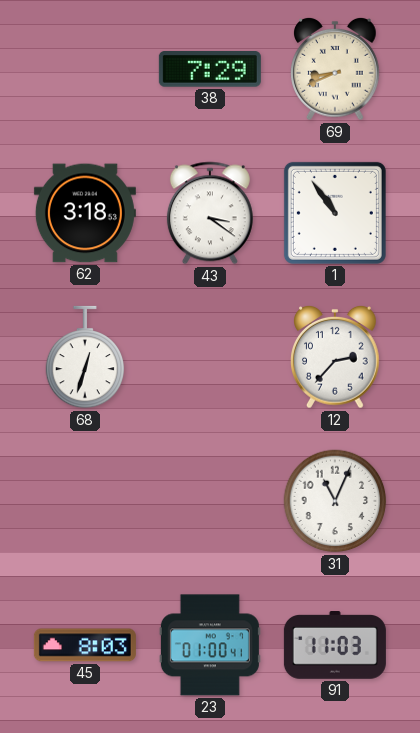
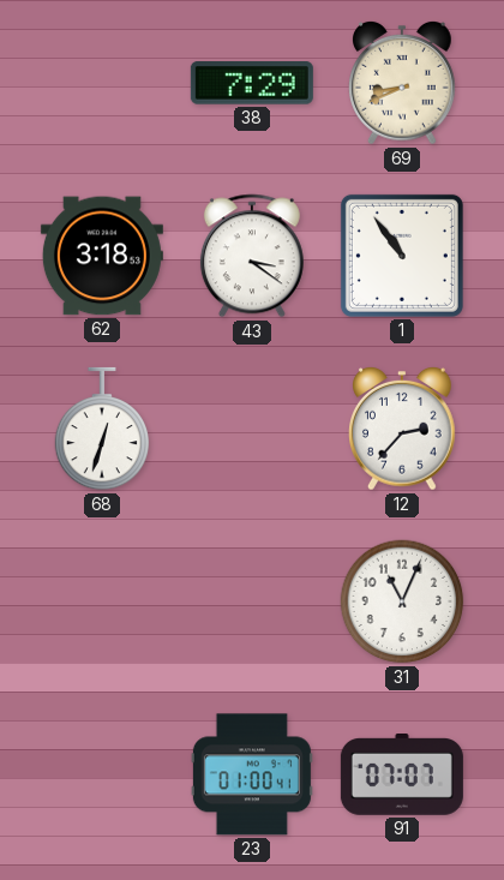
45: 8:03 -> none (85, 645)
91: 11:03 -> 07:07 (402, 776)
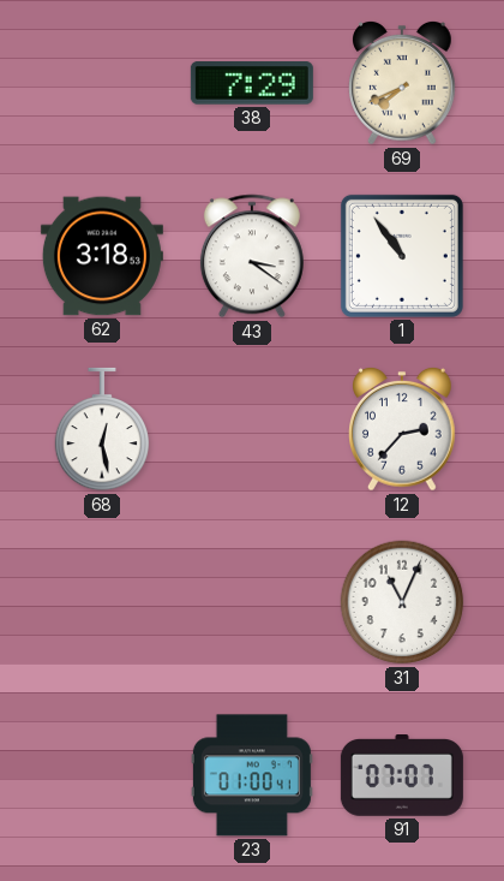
69: 8:41 -> 7:41 (402, 84)
68: 12:33 -> 12:28 (102, 429)
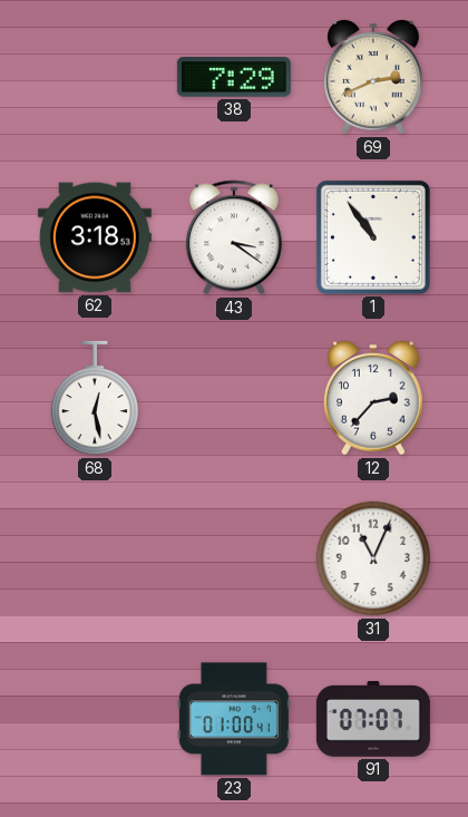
69: 7:41 -> 2:41 (373, 78)
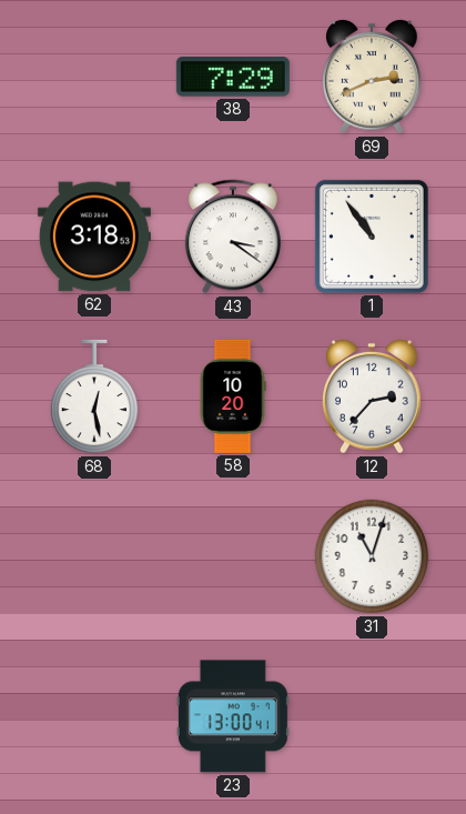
58: none -> 10:20 (233, 396)
31: 11:04 -> 11:03 (372, 556)
23: 01:00 -> 13:00 (233, 716)
91: 07:07 -> none (373, 720)
